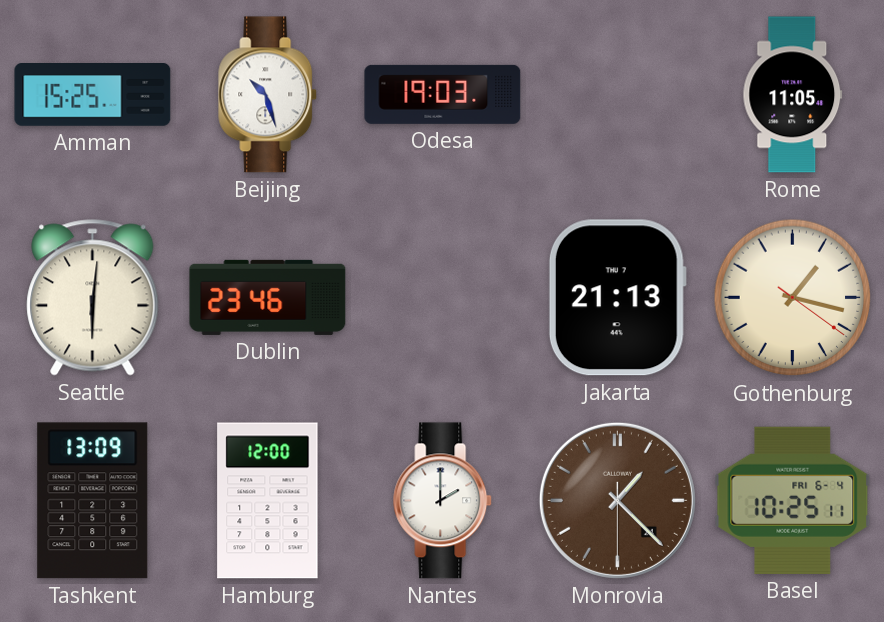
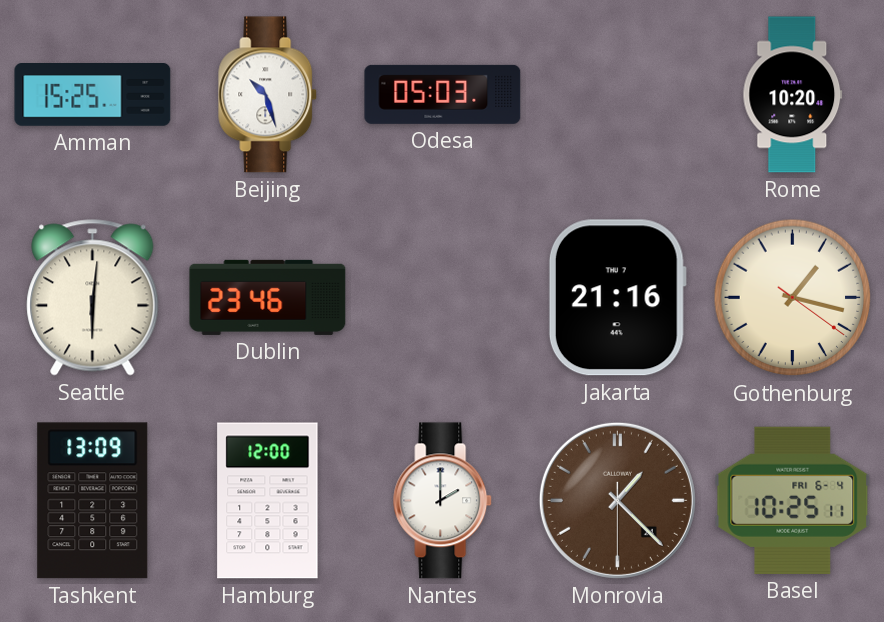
Odesa: 19:03 -> 05:03 (443, 94)
Rome: 11:05 -> 10:20 (793, 95)
Jakarta: 21:13 -> 21:16 (617, 298)
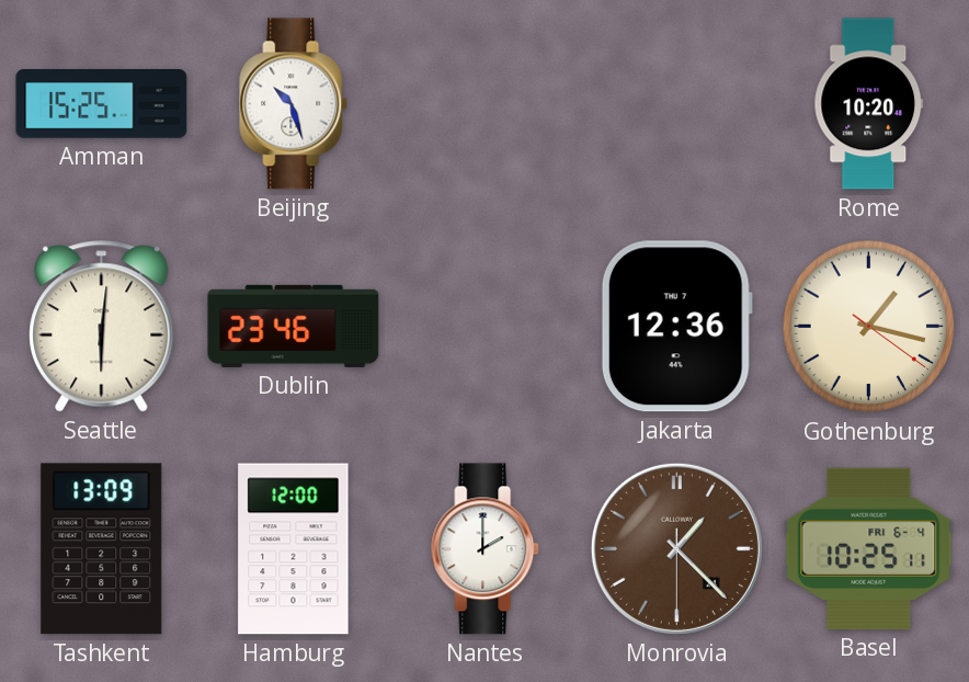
Odesa: 05:03 -> none (443, 94)
Jakarta: 21:16 -> 12:36 (676, 327)
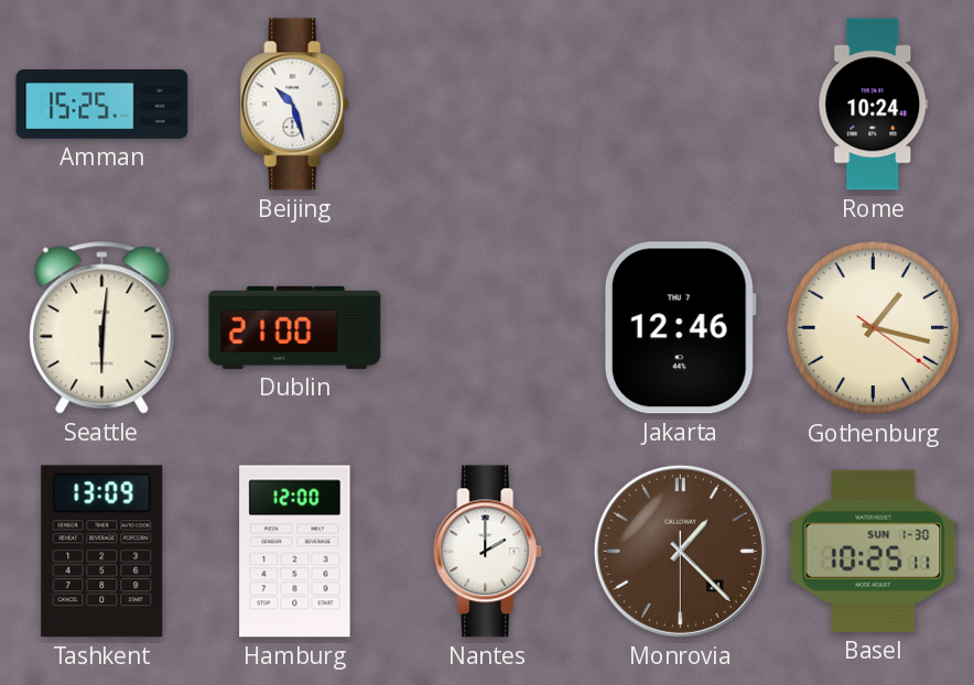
Rome: 10:20 -> 10:24 (874, 105)
Dublin: 23:46 -> 21:00 (295, 327)
Jakarta: 12:36 -> 12:46 (680, 328)
Basel date: FRI 6-4 -> SUN 1-30 (874, 551)
